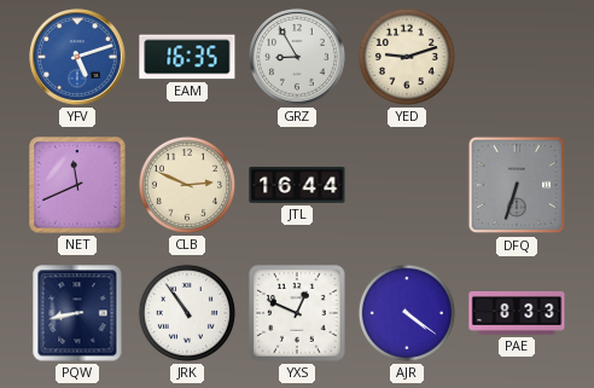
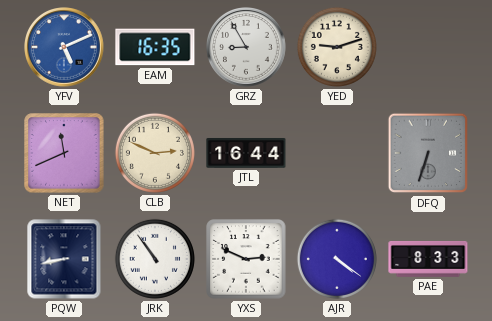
YFV: 5:12 -> 5:11 (65, 48)
YXS: 12:49 -> 2:49 (246, 259)
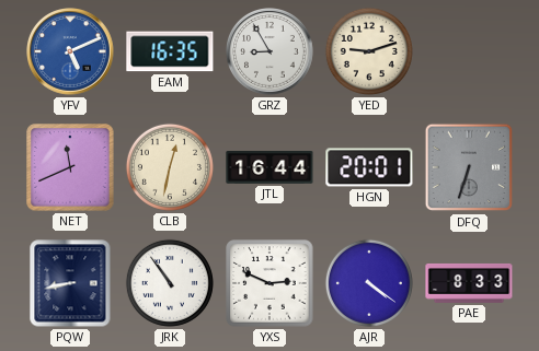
CLB: 2:49 -> 12:32 (170, 167)
HGN: none -> 20:01 (369, 167)
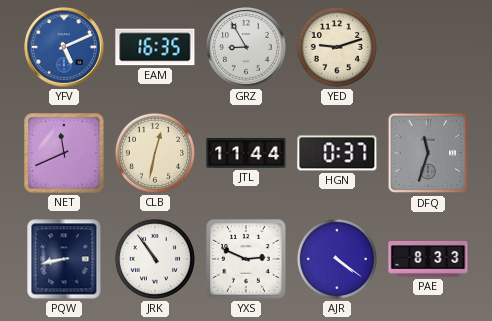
JTL: 16:44 -> 11:44 (246, 153)
HGN: 20:01 -> 0:37 (337, 153)
DFQ: 6:33 -> 11:33 (428, 153)
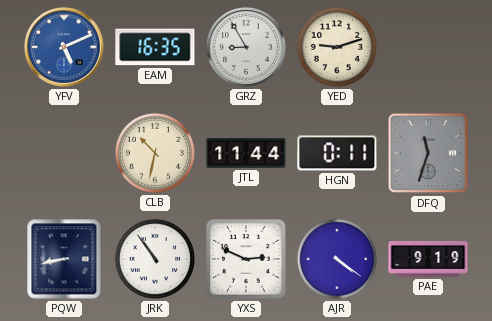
NET: 11:41 -> none (64, 153)
CLB: 12:32 -> 10:32 (155, 153)
HGN: 0:37 -> 0:11 (337, 153)
PAE: 8:33 -> 9:19 (428, 259)
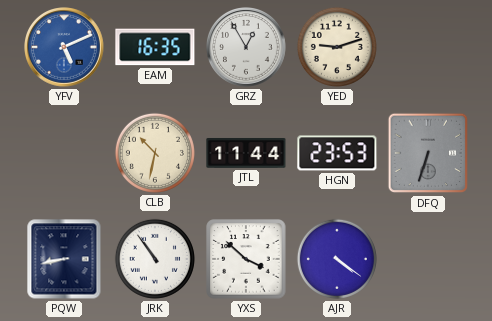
GRZ: 8:55 -> 12:55 (247, 48)
HGN: 0:11 -> 23:53 (337, 153)
DFQ: 11:33 -> 6:33 (428, 153)
YXS: 2:49 -> 3:52 (246, 259)
PAE: 9:19 -> none (428, 259)
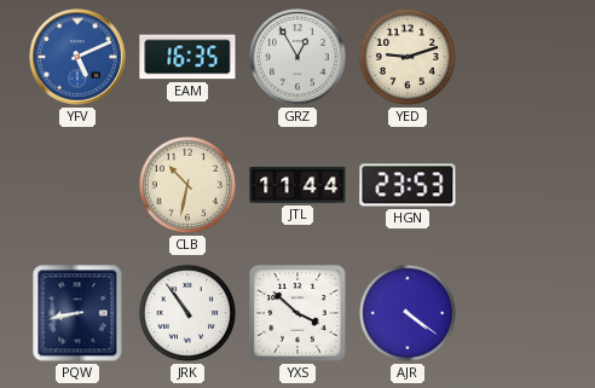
DFQ: 6:33 -> none (428, 153)
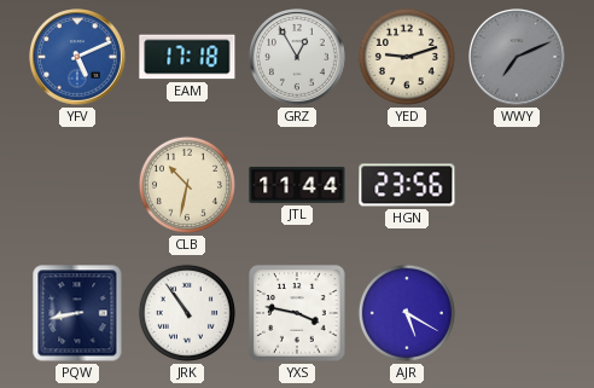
EAM: 16:35 -> 17:18 (187, 57)
WWY: none -> 7:11 (518, 58)
HGN: 23:53 -> 23:56 (407, 185)
YXS: 3:52 -> 3:47 (297, 313)
AJR: 4:21 -> 5:20 (407, 313)
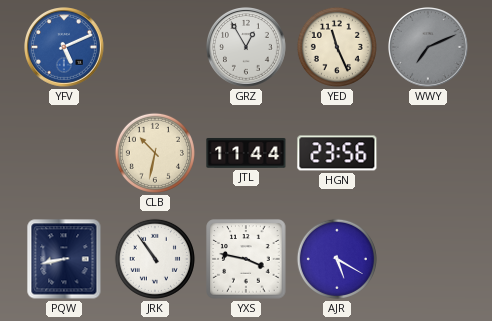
EAM: 17:18 -> none (187, 57)
YED: 9:12 -> 11:26 (337, 47)
